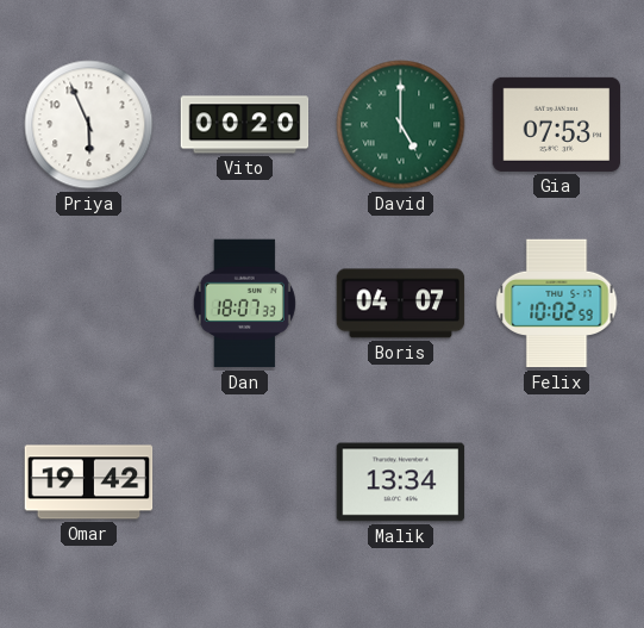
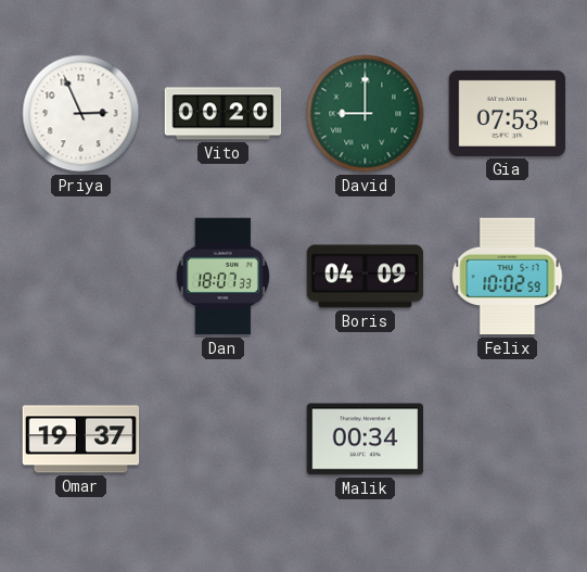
Priya: 5:56 -> 2:56 (81, 114)
David: 5:00 -> 9:00 (366, 114)
Boris: 04:07 -> 04:09 (366, 277)
Omar: 19:42 -> 19:37 (81, 440)
Malik: 13:34 -> 00:34 (366, 440)
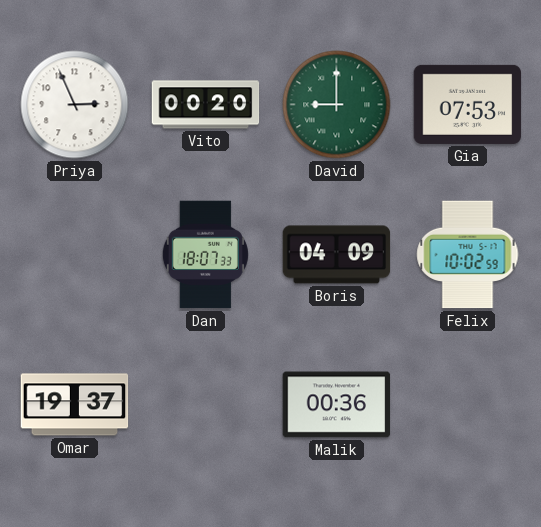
Malik: 00:34 -> 00:36 (337, 405)
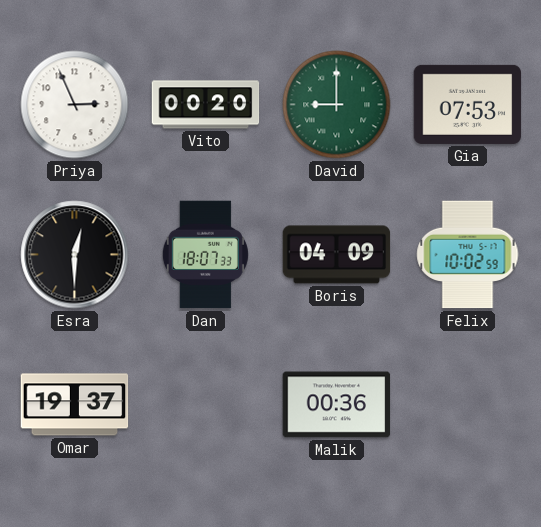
Esra: none -> 12:30 (75, 255)
